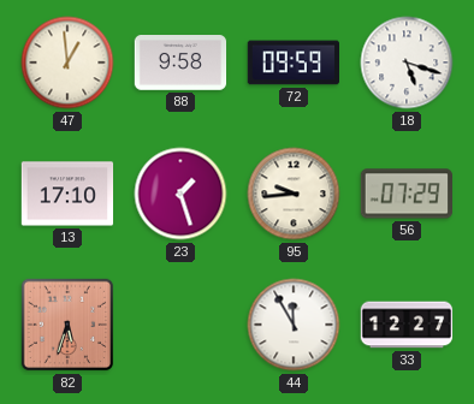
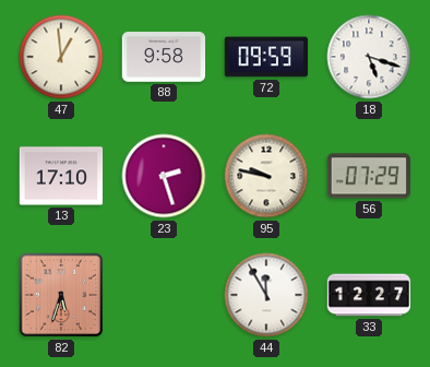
23: 1:27 -> 2:27 (164, 176)
95: 9:44 -> 9:47 (266, 176)
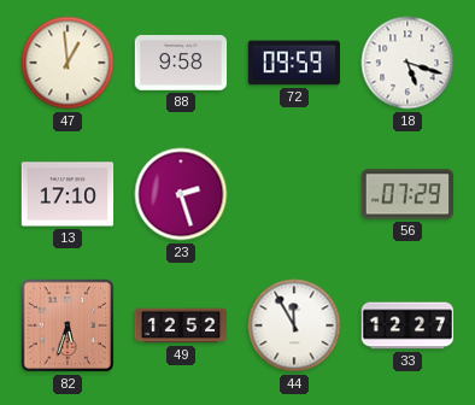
95: 9:47 -> none (266, 176)
49: none -> 12:52 (181, 325)
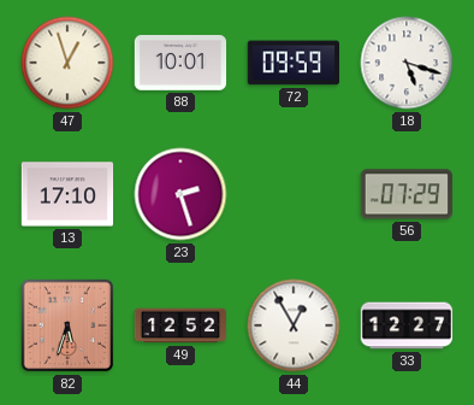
47: 12:59 -> 12:57 (67, 63)
88: 9:58 -> 10:01 (180, 64)
44: 11:55 -> 12:55 (294, 325)
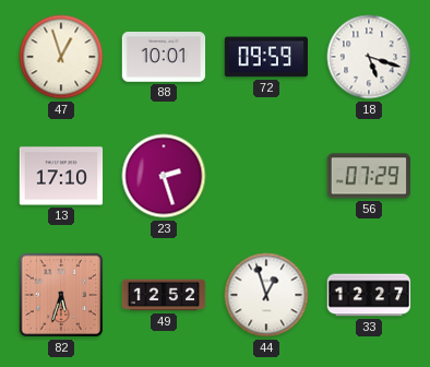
44: 12:55 -> 12:57 (266, 295)
